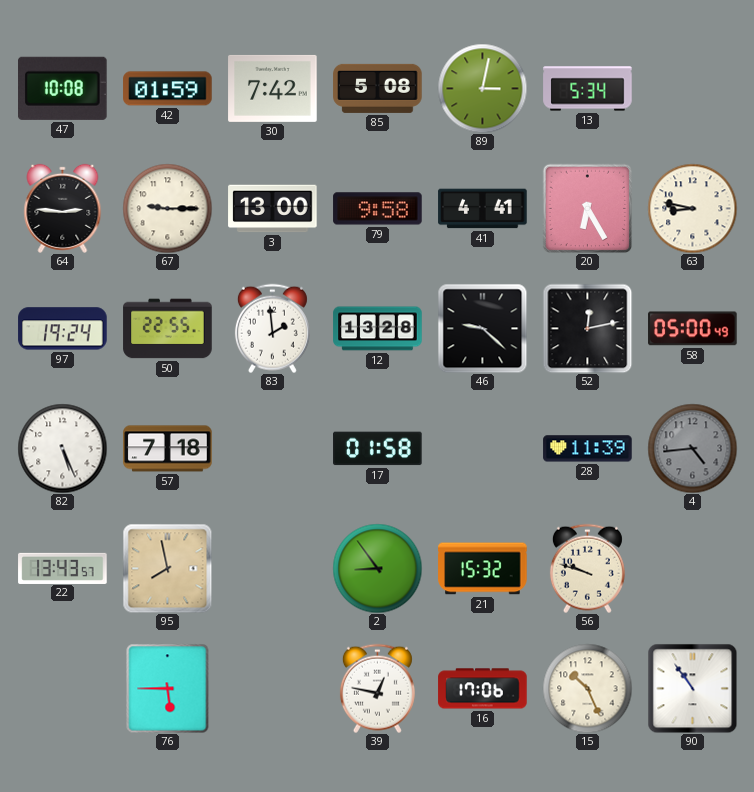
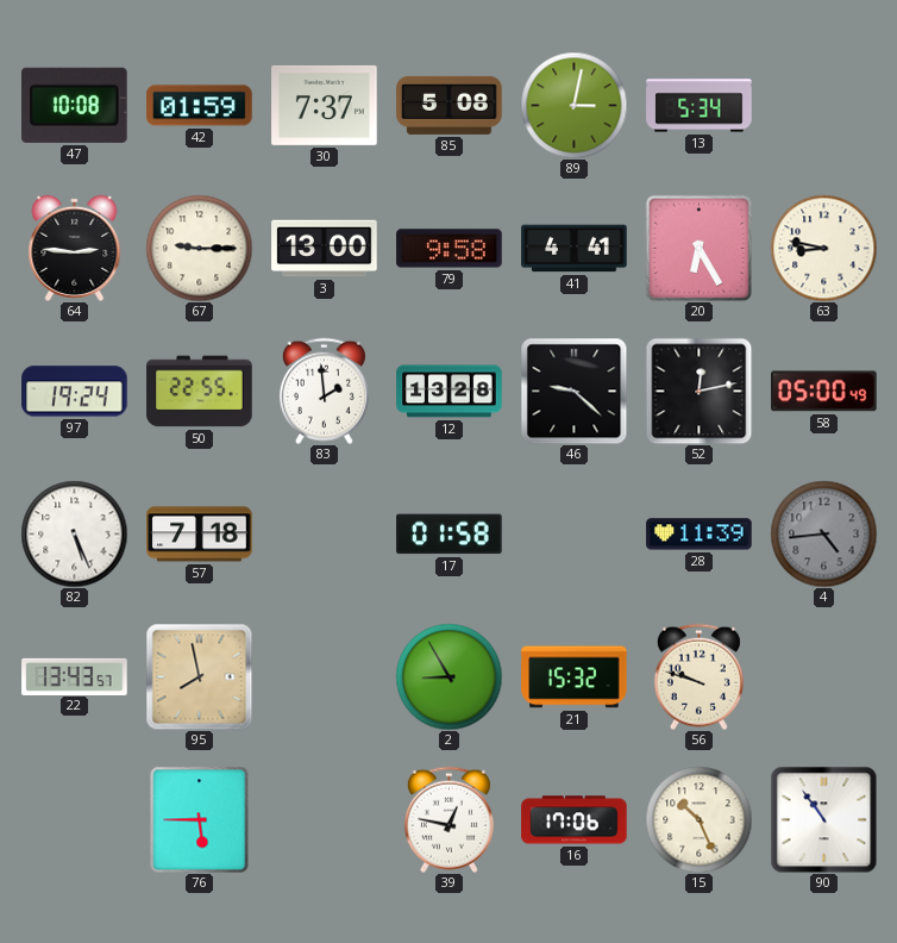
30: 7:42 -> 7:37 (325, 105)
2: 8:54 -> 8:55 (448, 676)
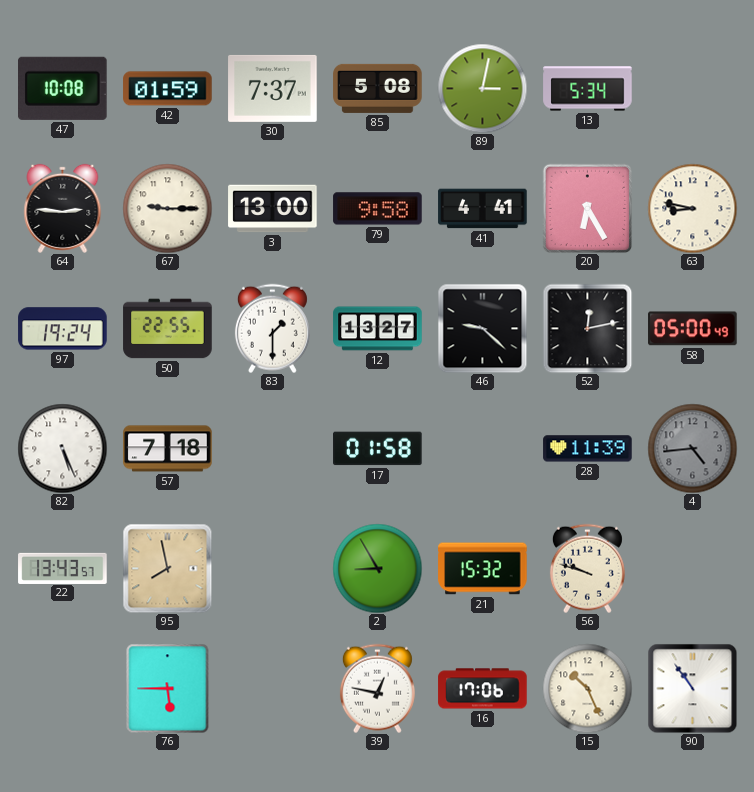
83: 1:59 -> 1:30 (272, 328)
12: 13:28 -> 13:27 (378, 329)
